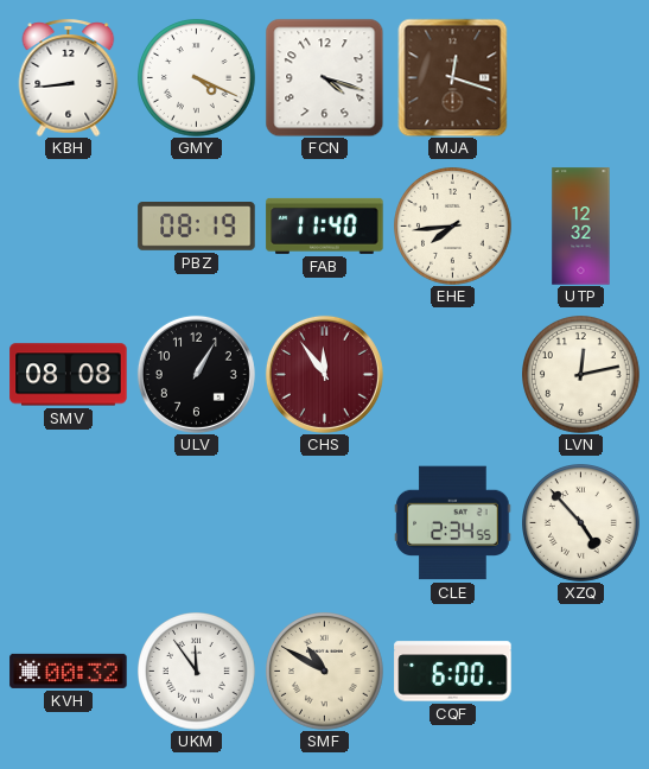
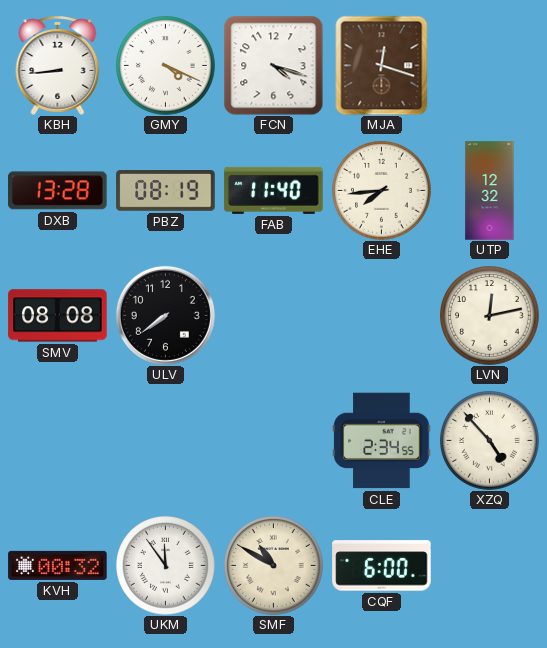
DXB: none -> 13:28 (58, 191)
ULV: 1:05 -> 7:39 (165, 315)
CHS: 11:54 -> none (324, 374)
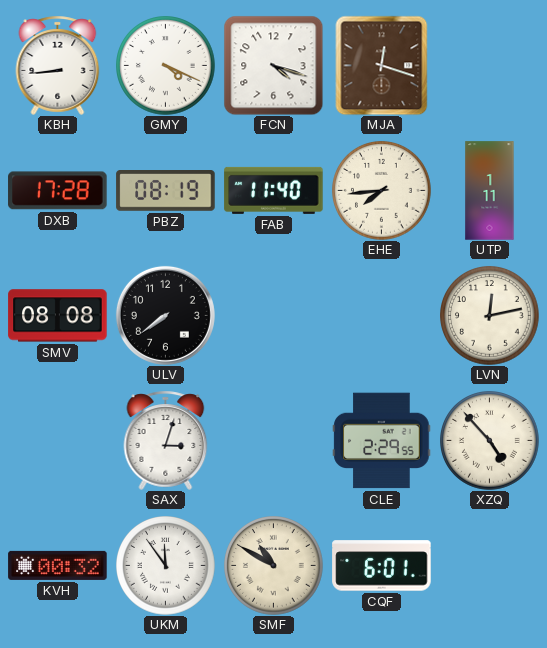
DXB: 13:28 -> 17:28 (58, 191)
UTP: 12:32 -> 1:11 (490, 191)
SAX: none -> 3:03 (166, 440)
CLE: 2:34 -> 2:29 (382, 441)
CQF: 6:00 -> 6:01 (382, 566)
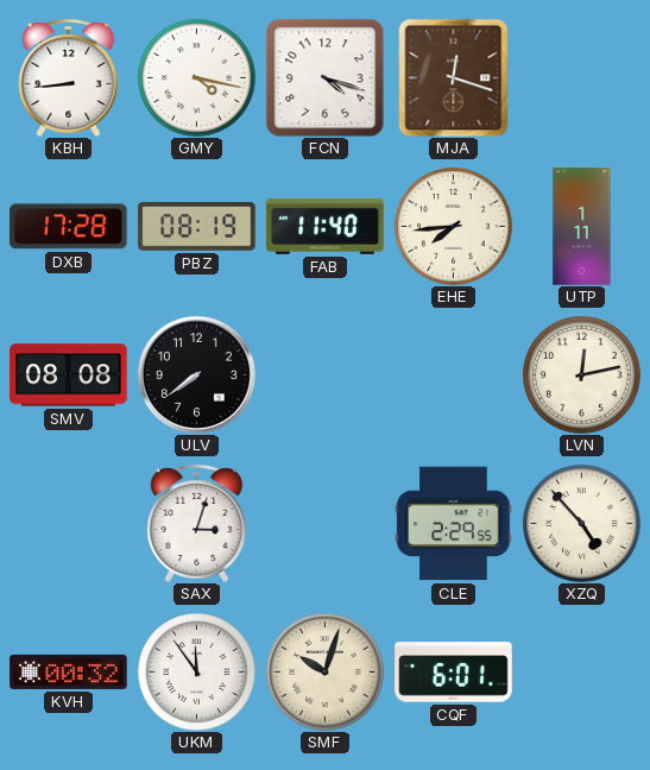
GMY: 4:19 -> 4:17 (197, 78)
SMF: 10:50 -> 10:03 (326, 673)
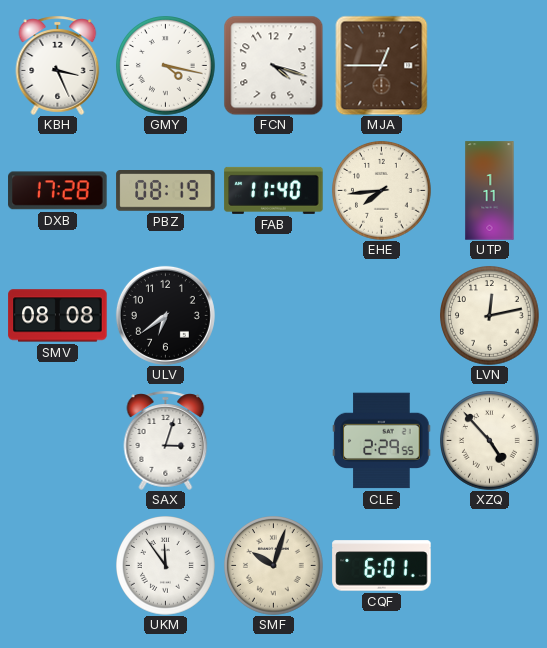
KBH: 8:44 -> 3:26 (58, 65)
MJA: 12:18 -> 12:45 (382, 65)
ULV: 7:39 -> 6:39 (165, 315)
KVH: 00:32 -> none (69, 671)
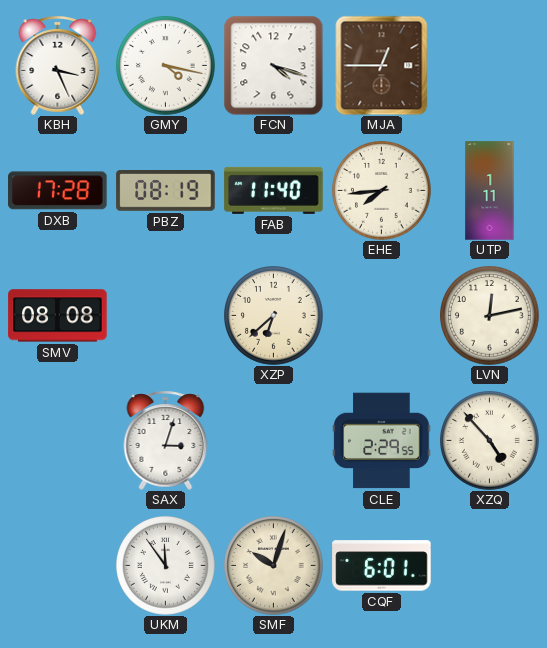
ULV: 6:39 -> none (165, 315)
XZP: none -> 6:38 (274, 316)
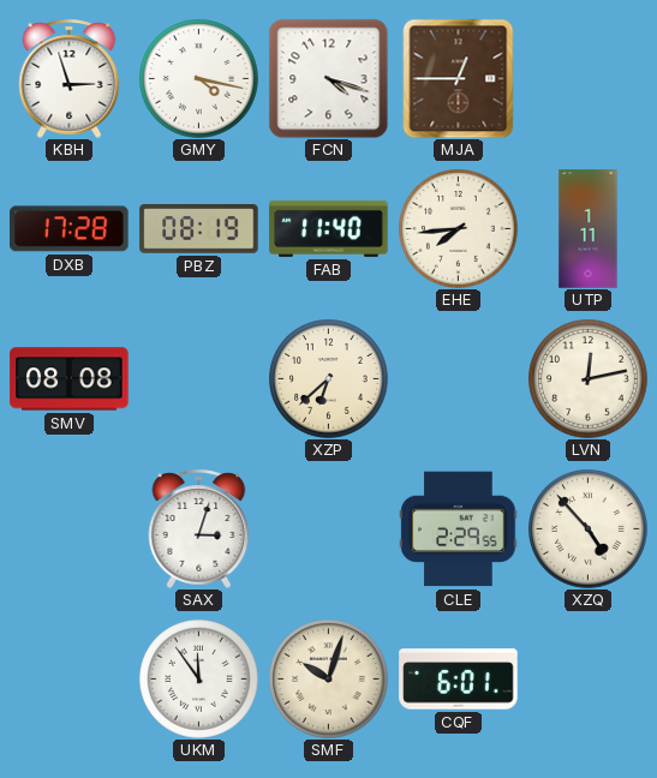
KBH: 3:26 -> 2:57 (70, 78)
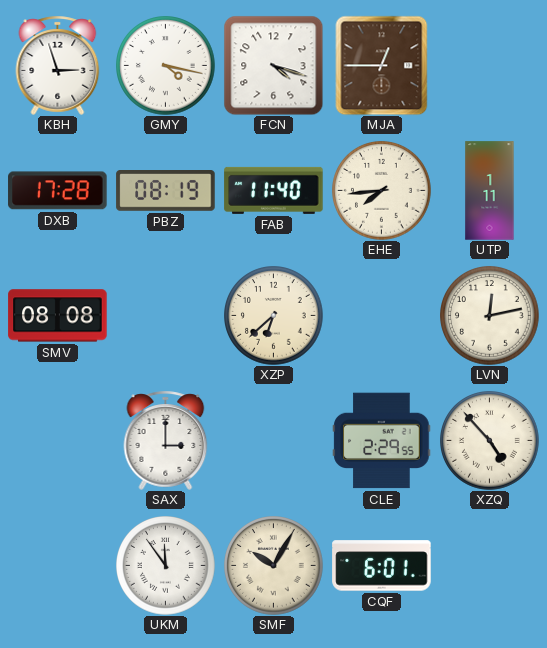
SAX: 3:03 -> 3:00 (166, 440)
SMF: 10:03 -> 10:05 (274, 566)
